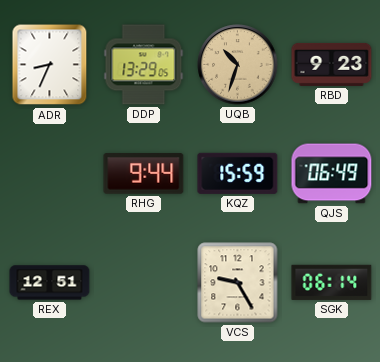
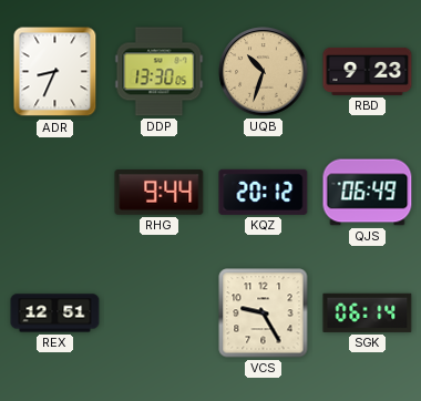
DDP: 13:29 -> 13:30 (160, 72)
KQZ: 15:59 -> 20:12 (264, 192)
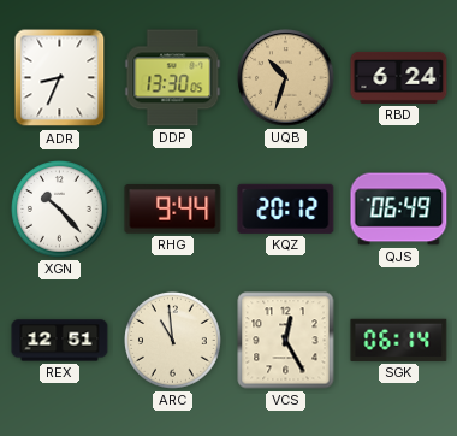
RBD: 9:23 -> 6:24 (399, 77)
XGN: none -> 10:23 (60, 210)
ARC: none -> 10:59 (173, 341)
VCS: 9:25 -> 12:25 (286, 341)
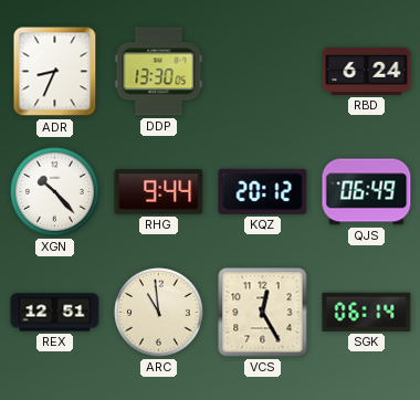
UQB: 10:33 -> none (286, 78)
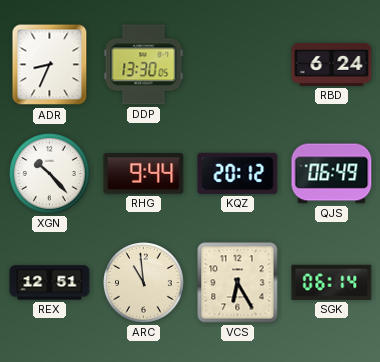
VCS: 12:25 -> 6:25 (238, 283)
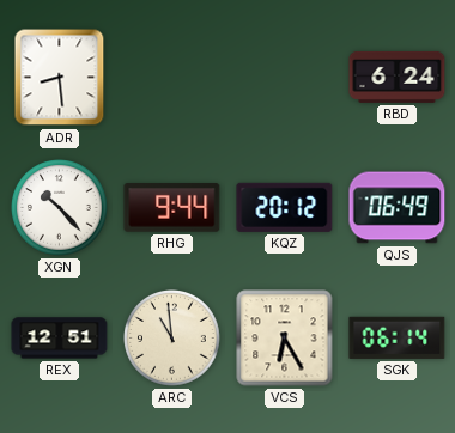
ADR: 8:34 -> 8:29 (60, 78)
DDP: 13:30 -> none (144, 65)
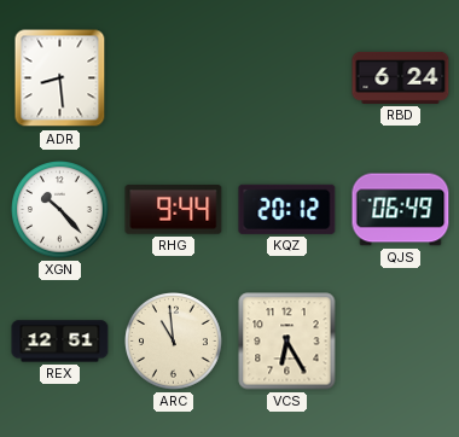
SGK: 06:14 -> none (398, 337)
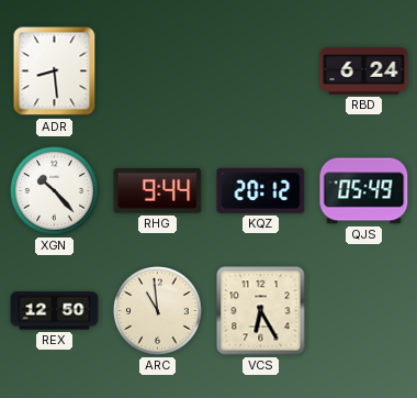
QJS: 06:49 -> 05:49 (364, 191)
REX: 12:51 -> 12:50 (55, 311)
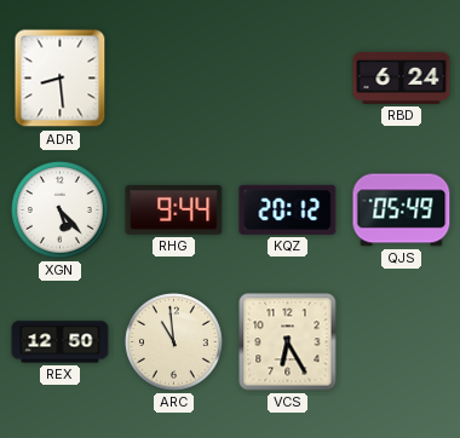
XGN: 10:23 -> 5:23 (61, 211)
